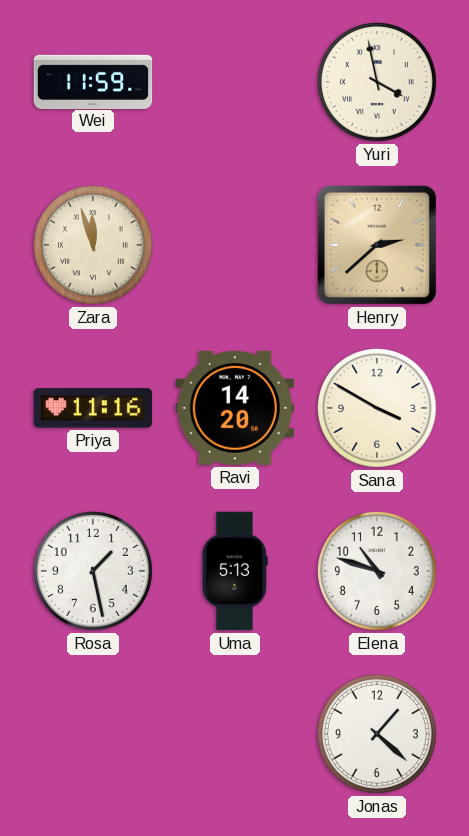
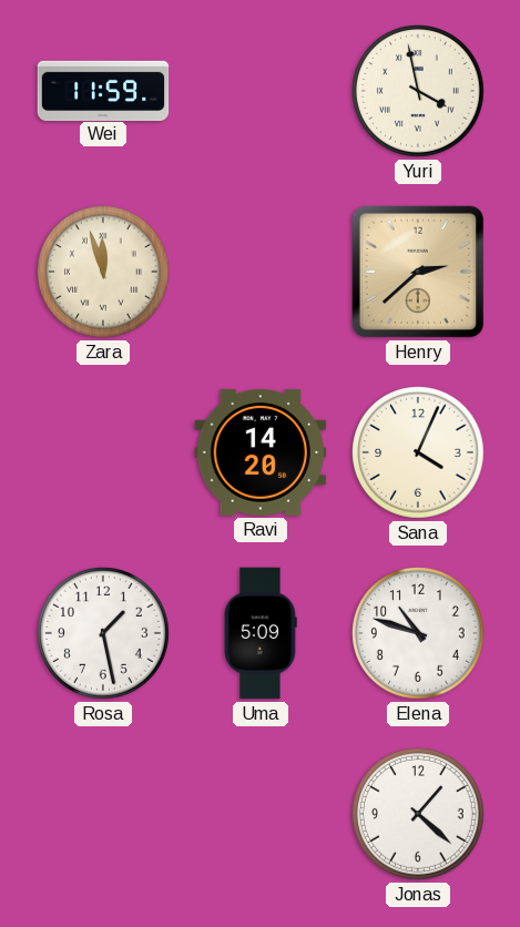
Priya: 11:16 -> none (93, 408)
Sana: 3:50 -> 4:04 (419, 454)
Uma: 5:13 -> 5:09 (262, 633)
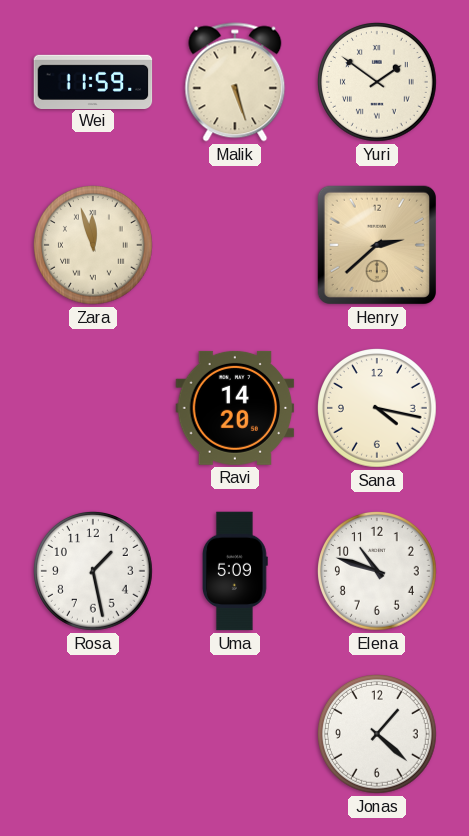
Malik: none -> 5:27 (235, 82)
Yuri: 3:58 -> 1:51 (378, 83)
Sana: 4:04 -> 4:17 (378, 409)
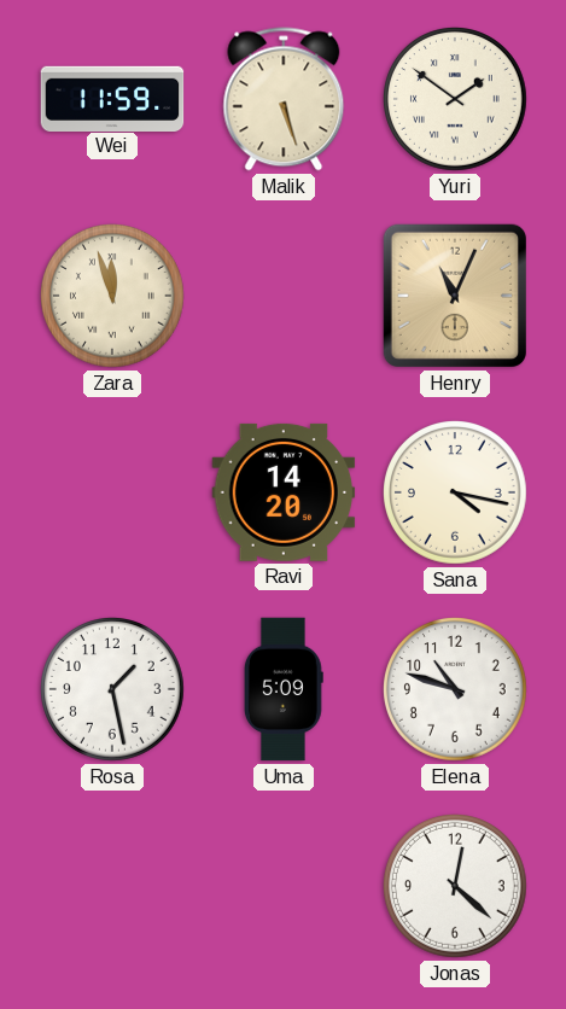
Henry: 2:38 -> 11:04 (455, 296)
Jonas: 1:22 -> 12:22 (456, 887)
